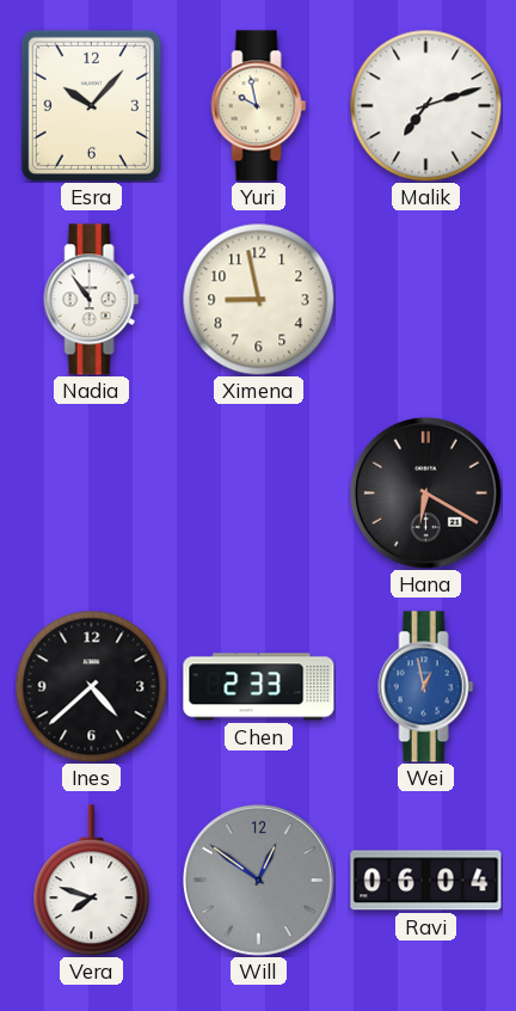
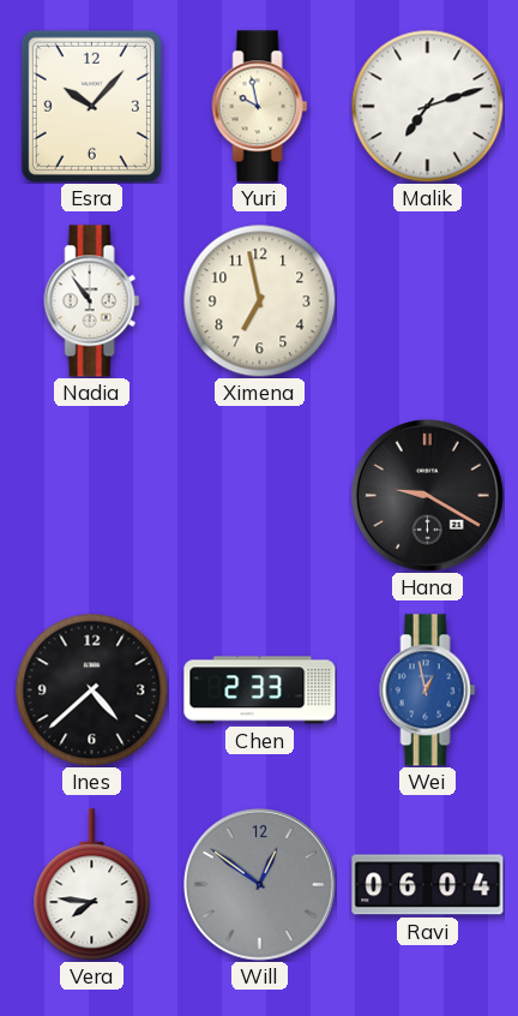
Ximena: 8:58 -> 6:58 (259, 300)
Hana: 6:20 -> 9:20 (427, 495)
Vera: 7:48 -> 7:46 (92, 885)
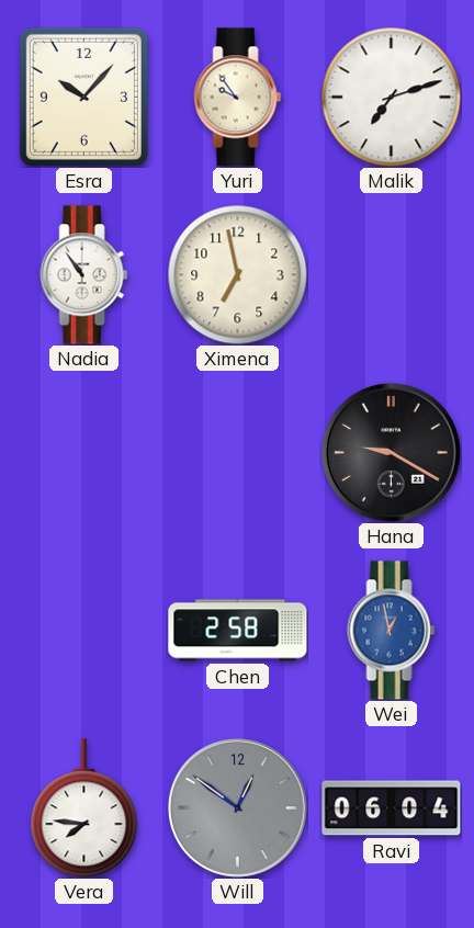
Yuri: 9:58 -> 9:54 (238, 98)
Ines: 4:38 -> none (91, 689)
Chen: 2:33 -> 2:58 (238, 631)
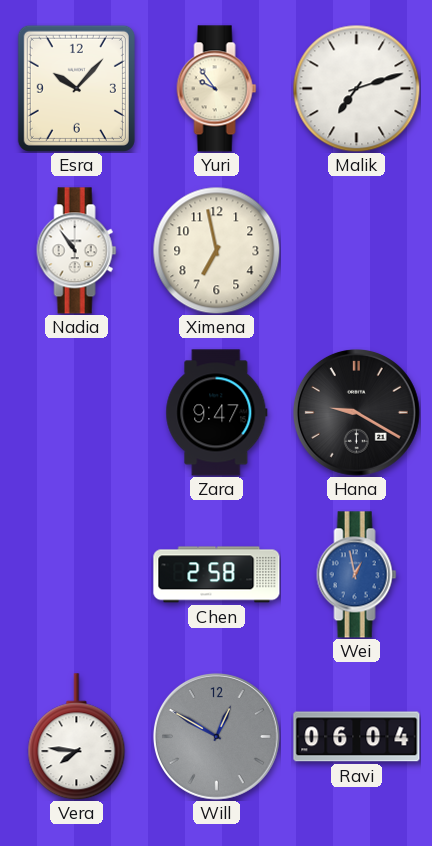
Zara: none -> 9:47 (217, 413)
Will: 12:51 -> 12:50 (216, 736)
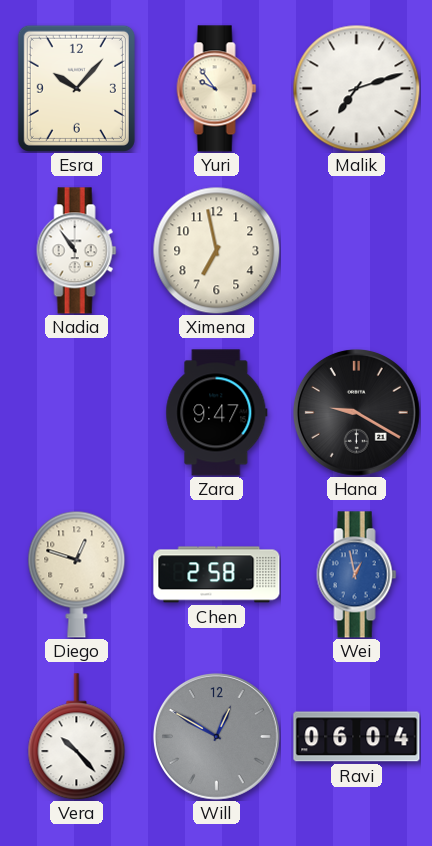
Diego: none -> 12:48 (77, 574)
Vera: 7:46 -> 10:23 (77, 737)
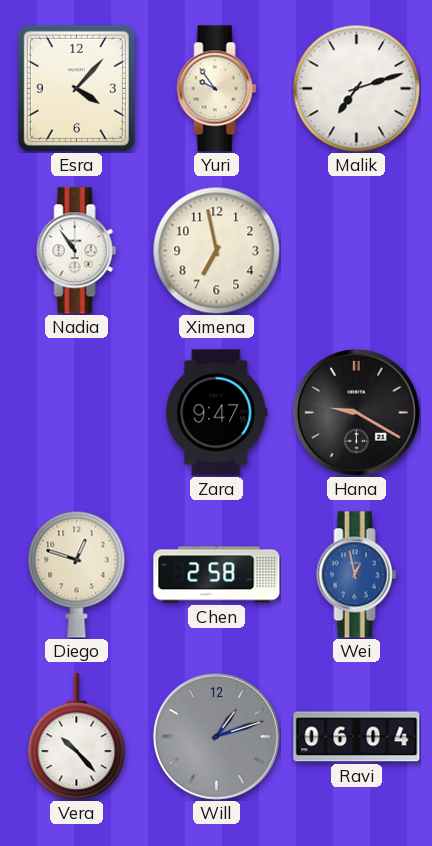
Esra: 10:07 -> 4:07 (76, 88)
Will: 12:50 -> 1:12 (216, 736)
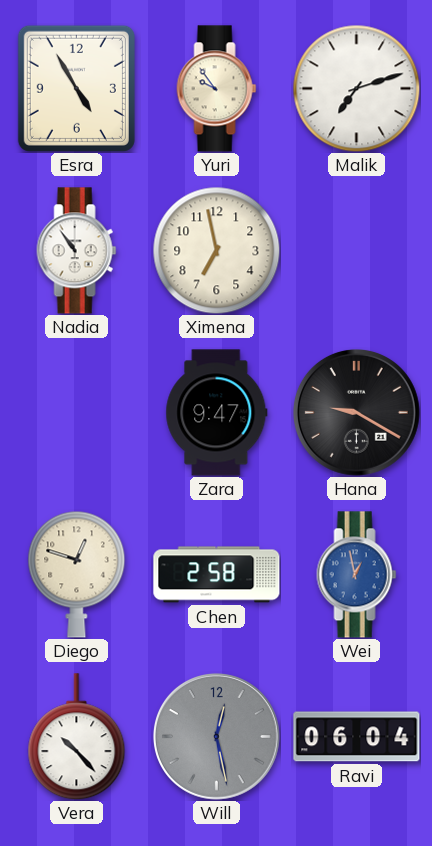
Esra: 4:07 -> 4:55 (76, 88)
Will: 1:12 -> 12:28 (216, 736)
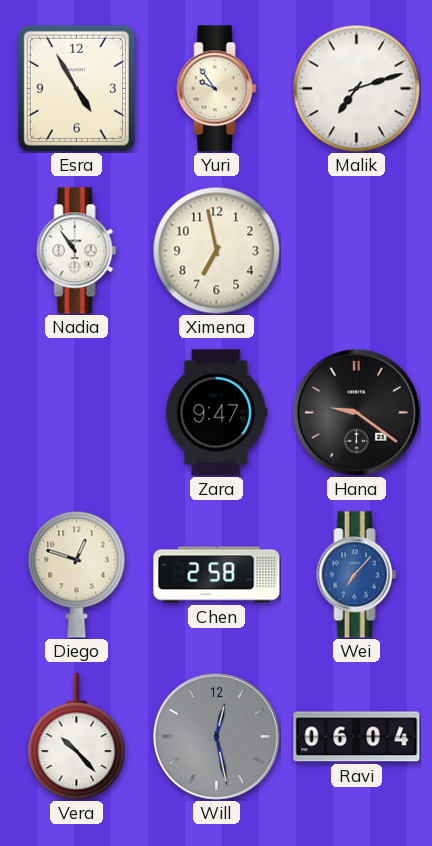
Hana: 9:20 -> 9:21 (356, 412)
Wei: 12:58 -> 7:07 (357, 575)
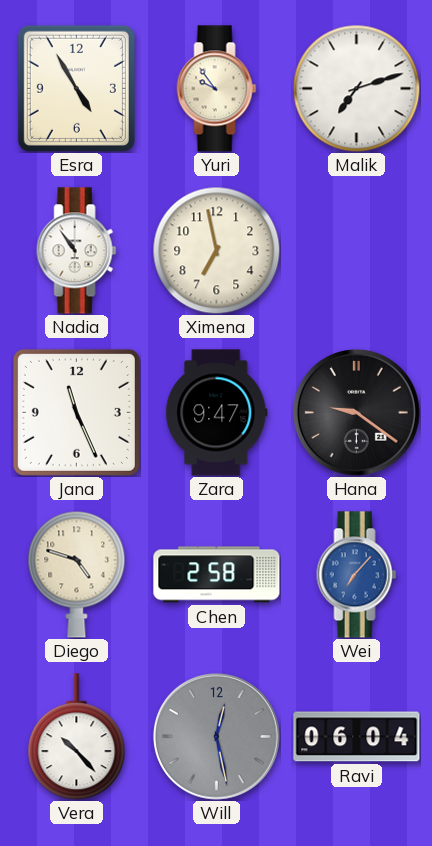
Jana: none -> 11:26 (76, 412)
Diego: 12:48 -> 4:48 (77, 574)
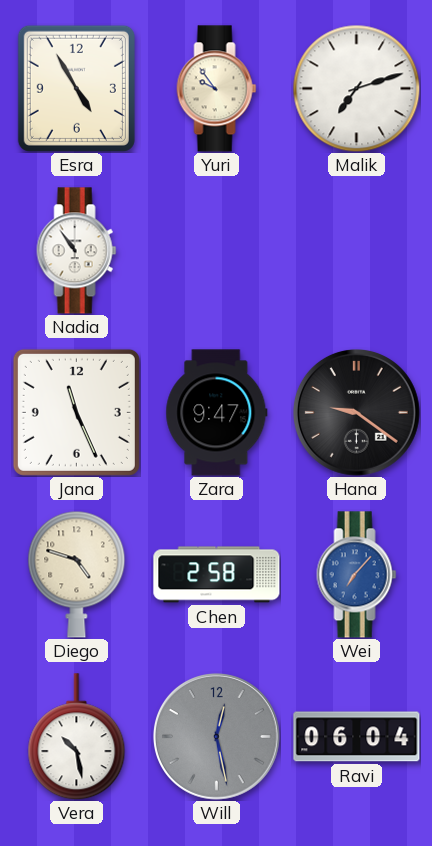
Ximena: 6:58 -> none (216, 250)
Vera: 10:23 -> 10:28 (77, 737)
